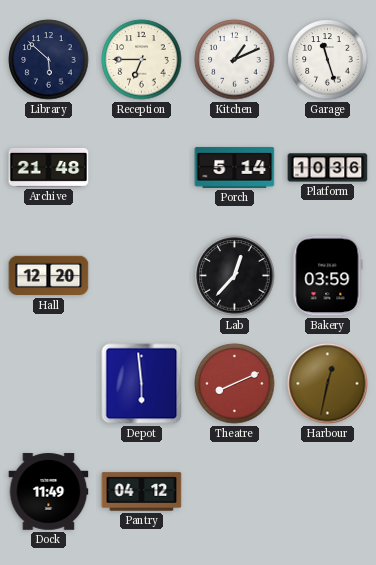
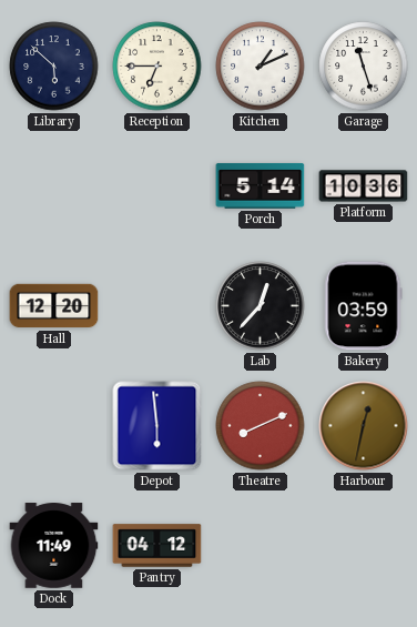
Archive: 21:48 -> none (49, 167)
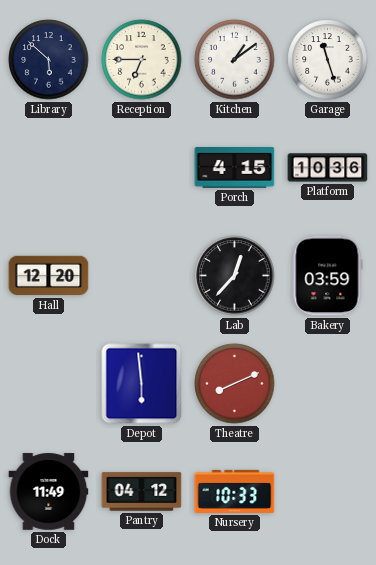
Kitchen: 1:11 -> 1:09 (235, 60)
Porch: 5:14 -> 4:15 (235, 167)
Harbour: 12:32 -> none (364, 426)
Nursery: none -> 10:33 (235, 491)
